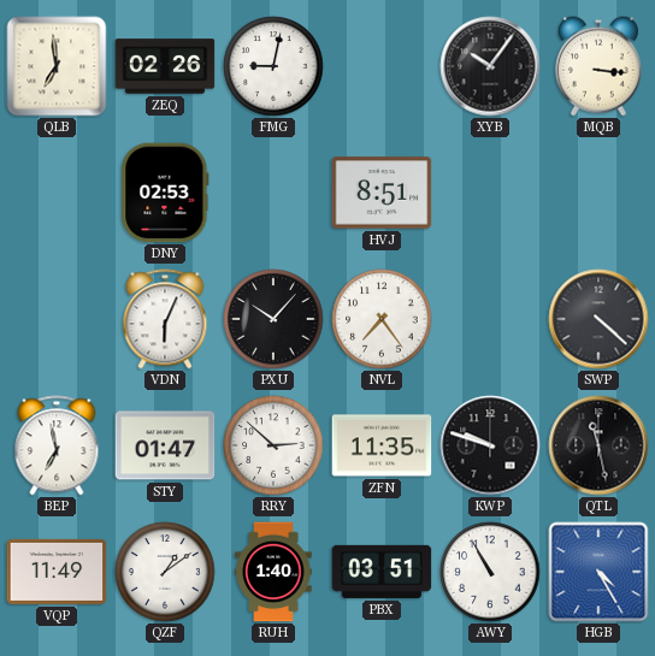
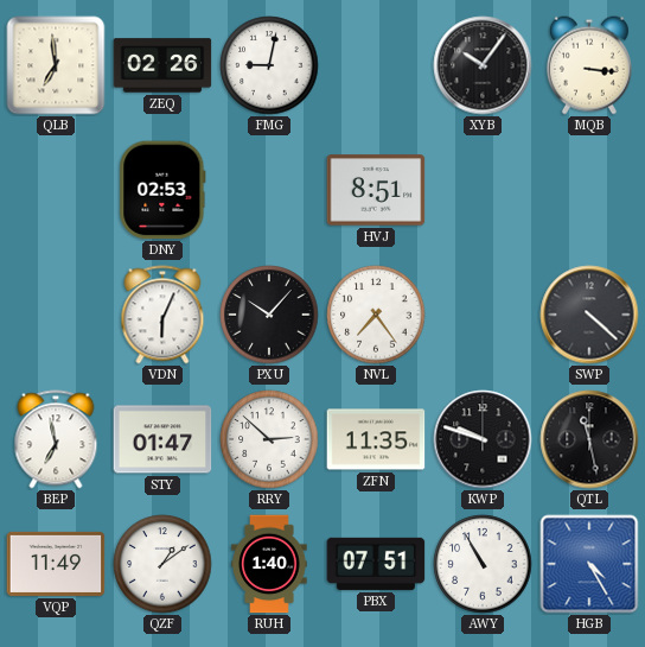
PBX: 03:51 -> 07:51 (376, 564)
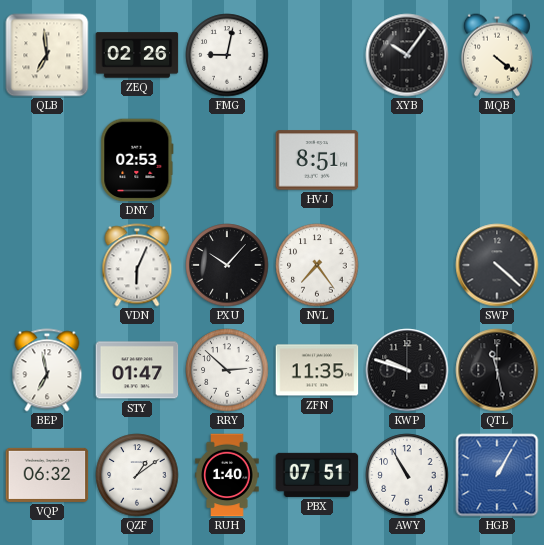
MQB: 3:16 -> 4:21 (497, 55)
VQP: 11:49 -> 06:32 (47, 475)
HGB: 4:25 -> 1:05 (497, 475)
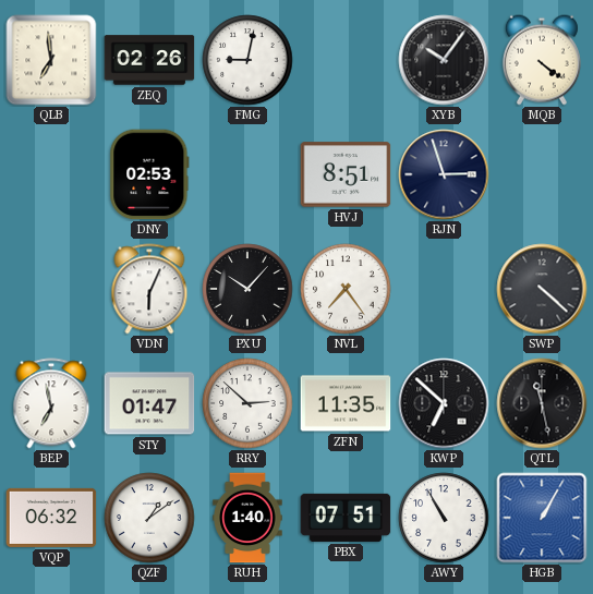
RJN: none -> 2:57 (444, 174)
KWP: 9:48 -> 6:52 (444, 403)
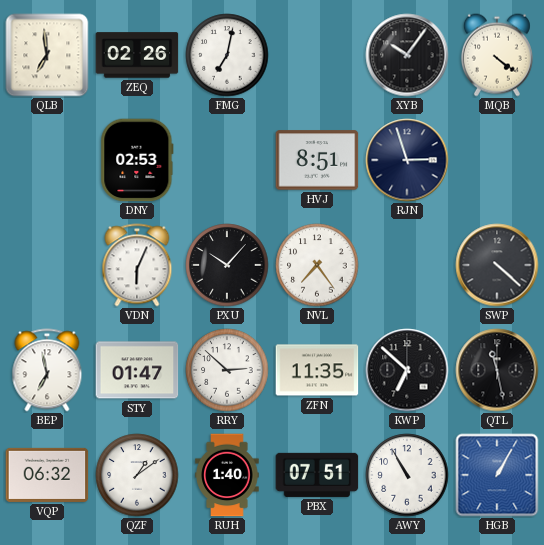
FMG: 9:02 -> 7:02 (227, 55)
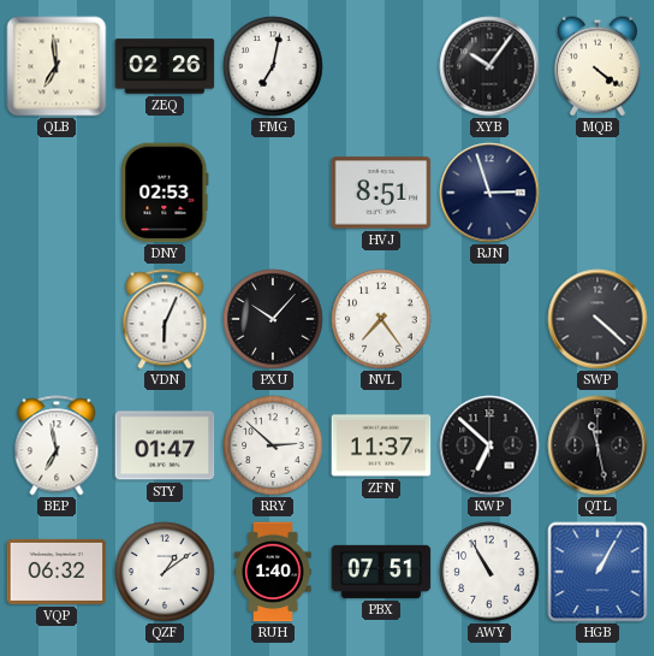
ZFN: 11:35 -> 11:37 (381, 445)
